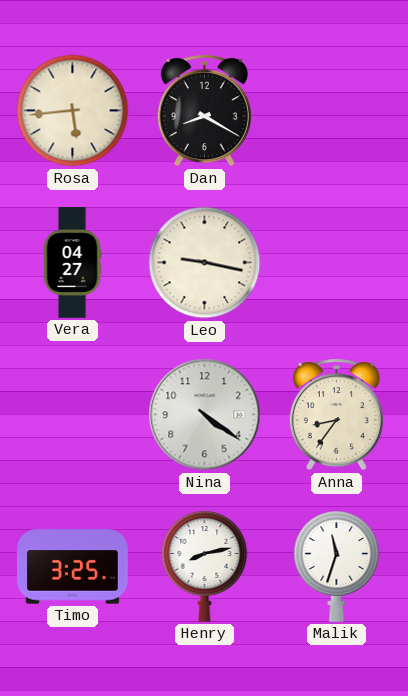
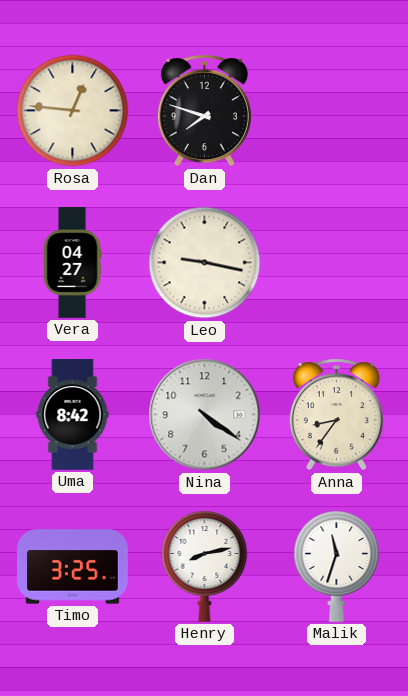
Rosa: 5:44 -> 12:46 (73, 111)
Dan: 8:20 -> 7:48 (204, 111)
Uma: none -> 8:42 (73, 415)
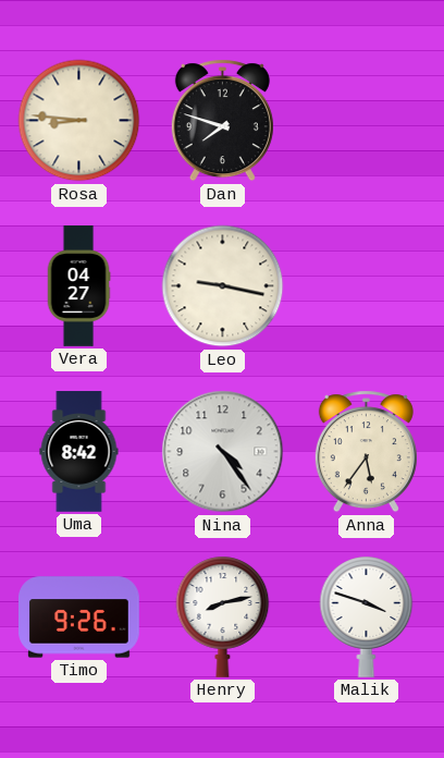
Rosa: 12:46 -> 8:46 (79, 121)
Nina: 4:21 -> 4:24 (223, 452)
Anna: 8:36 -> 5:36 (366, 452)
Timo: 3:25 -> 9:26 (79, 618)
Malik: 11:33 -> 3:48 (367, 616)
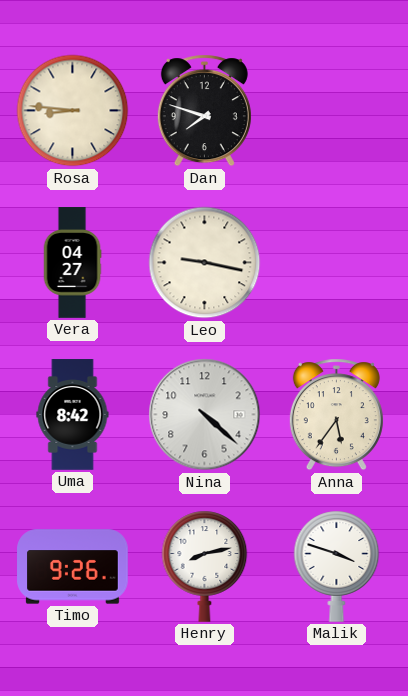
Nina: 4:24 -> 4:22 (205, 415)
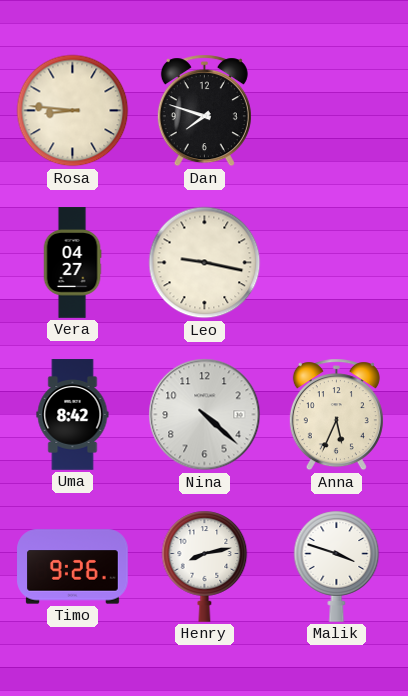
Anna: 5:36 -> 5:34 (336, 415)
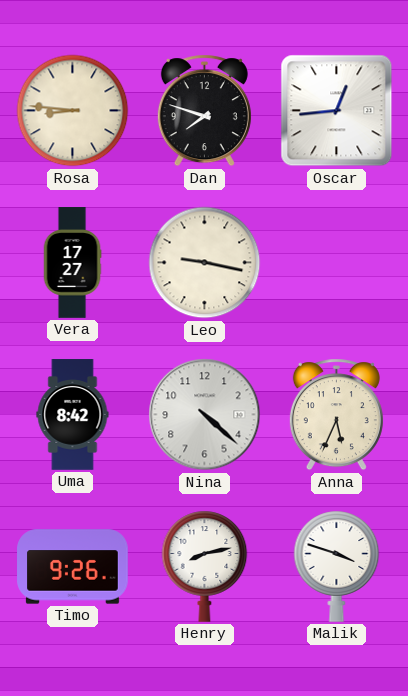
Oscar: none -> 12:44 (337, 111)
Vera: 04:27 -> 17:27 (72, 263)
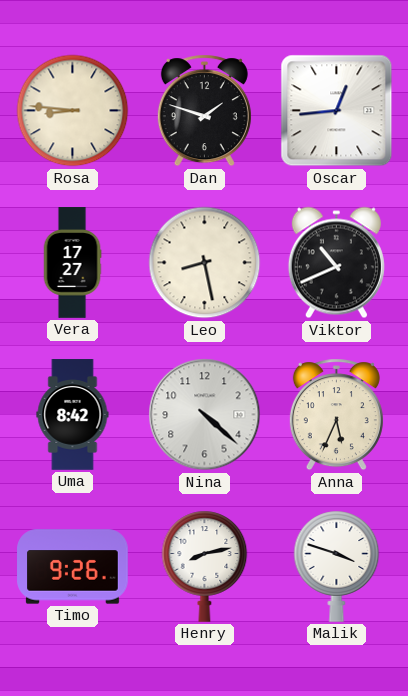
Dan: 7:48 -> 1:48 (204, 111)
Leo: 9:17 -> 8:28 (205, 263)
Viktor: none -> 10:41 (336, 263)
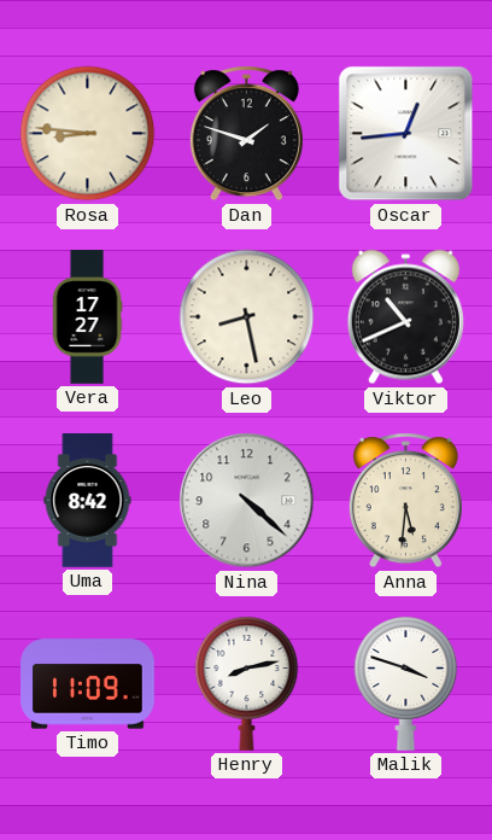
Anna: 5:34 -> 5:31 (405, 501)
Timo: 9:26 -> 11:09 (88, 684)
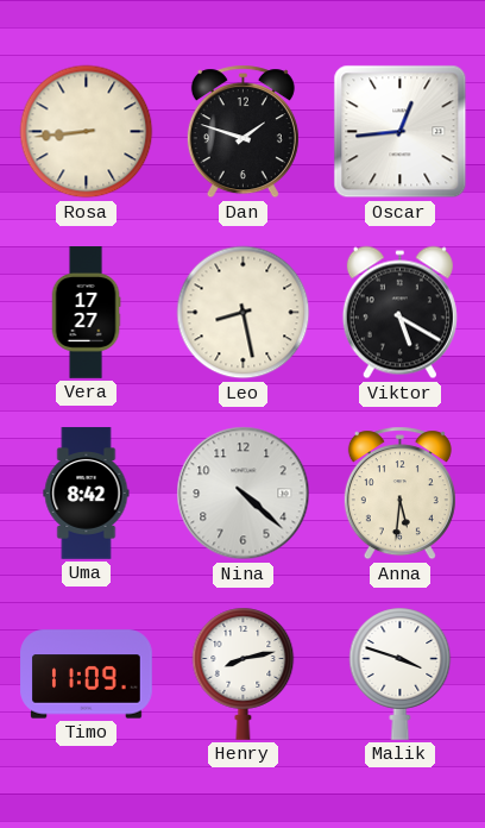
Rosa: 8:46 -> 8:44 (87, 132)
Viktor: 10:41 -> 5:20 (399, 313)
